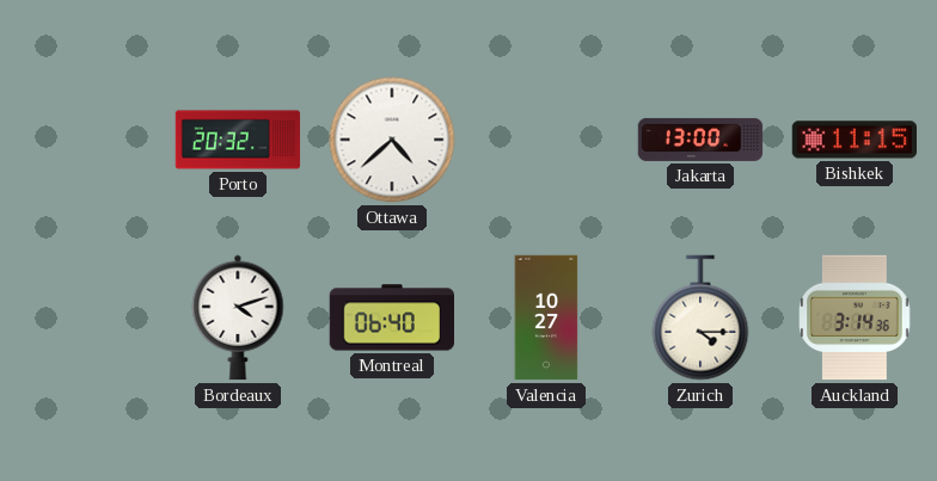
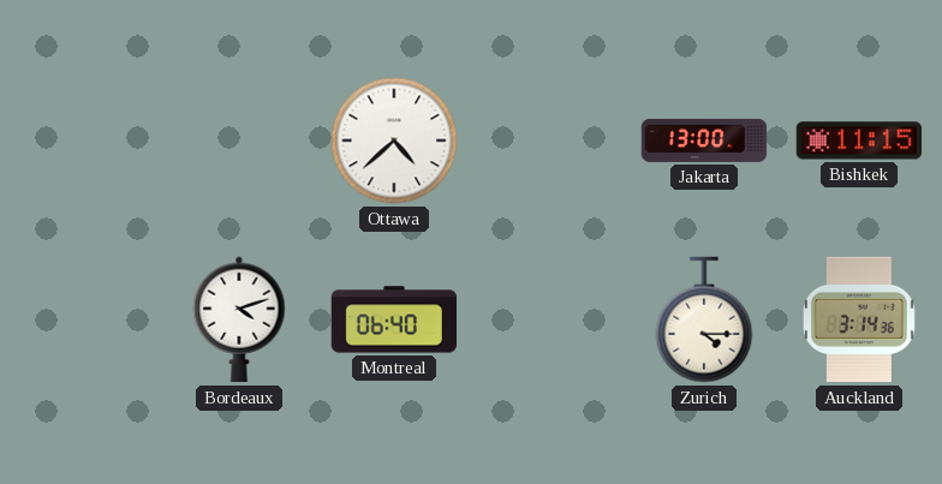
Porto: 20:32 -> none (238, 140)
Valencia: 10:27 -> none (546, 317)
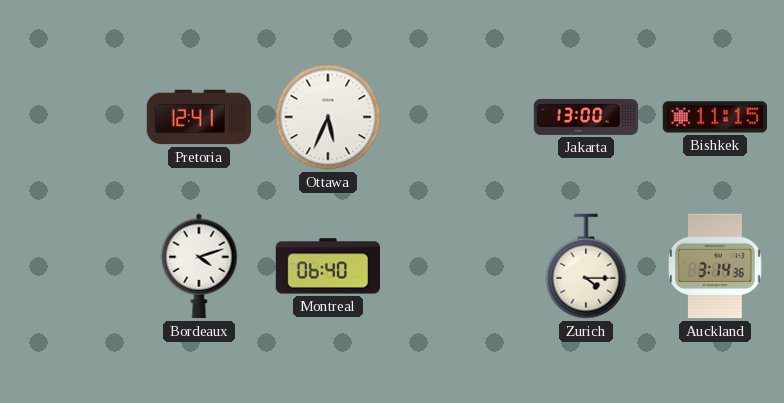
Pretoria: none -> 12:41 (199, 117)
Ottawa: 4:38 -> 5:34 (328, 117)
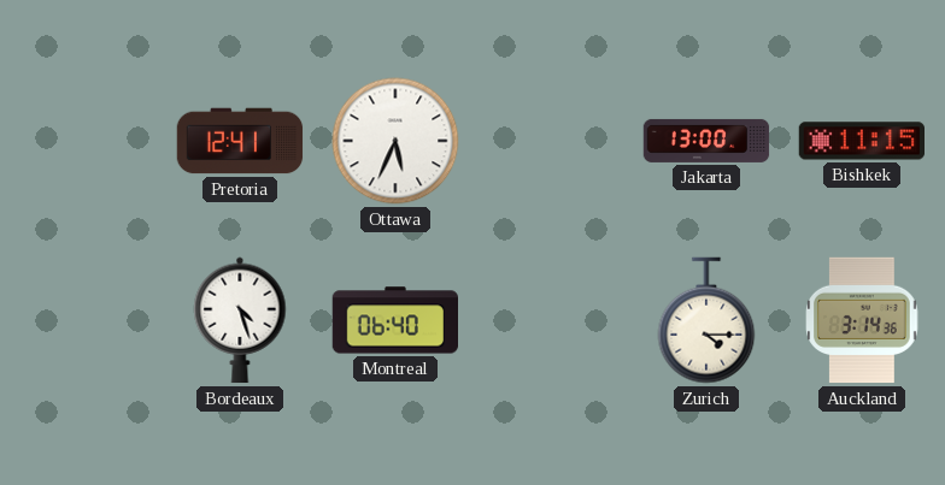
Bordeaux: 4:12 -> 4:27 (240, 320)
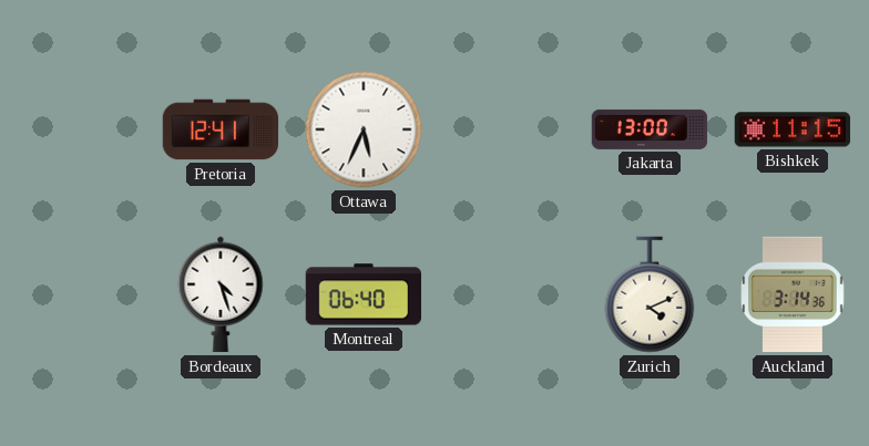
Zurich: 4:15 -> 4:11 (650, 294)
